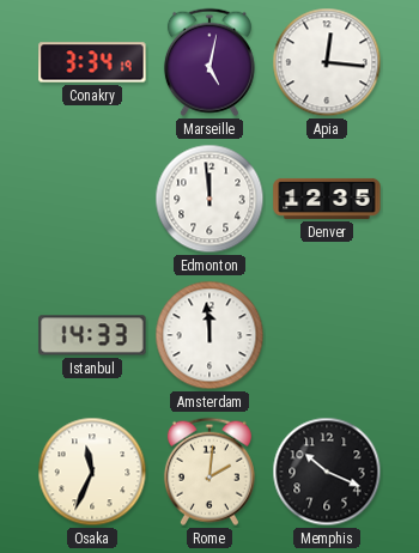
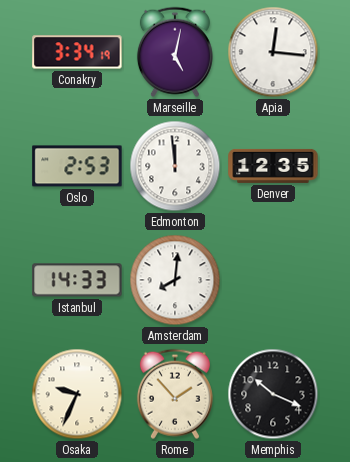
Oslo: none -> 2:53 (77, 166)
Amsterdam: 11:59 -> 8:01 (175, 280)
Osaka: 11:34 -> 9:34 (77, 394)
Rome: 2:01 -> 1:53 (175, 394)
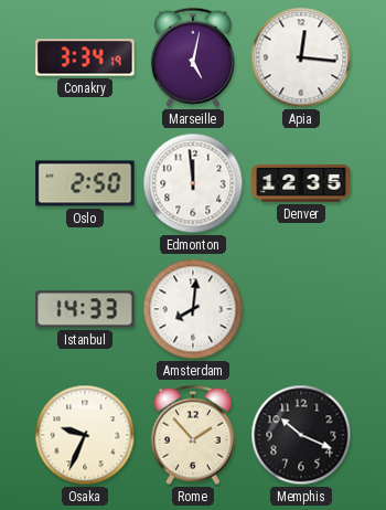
Oslo: 2:53 -> 2:50 (85, 183)
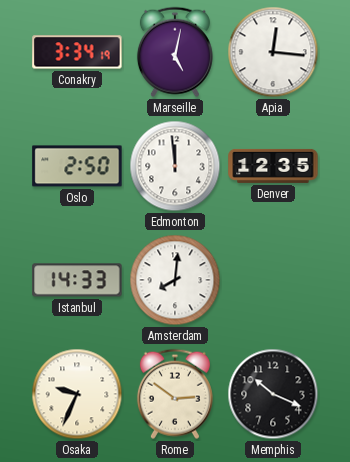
Rome: 1:53 -> 2:51 (175, 394)
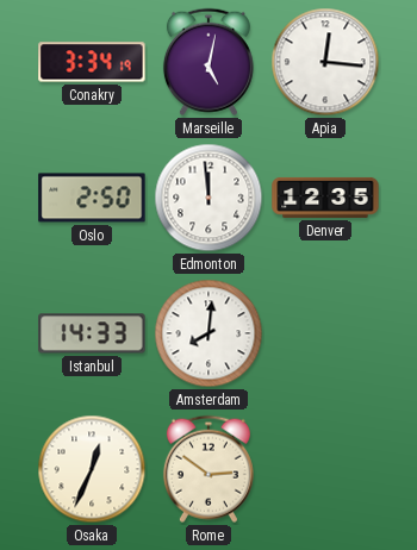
Osaka: 9:34 -> 12:34 (92, 469)
Memphis: 10:19 -> none (273, 394)
